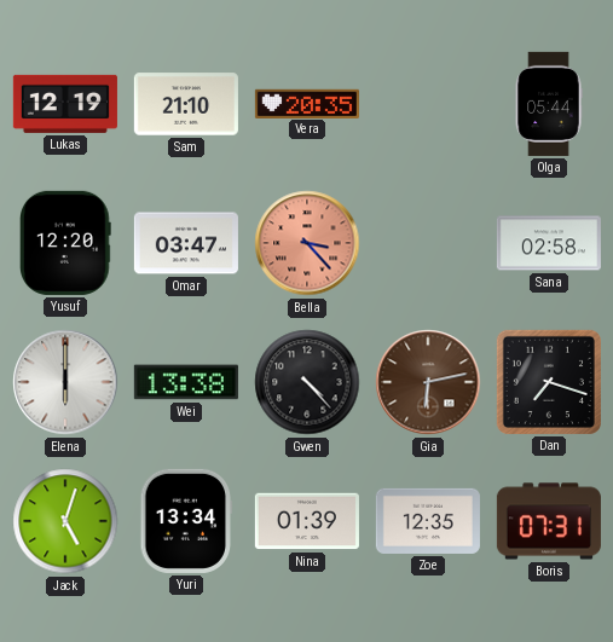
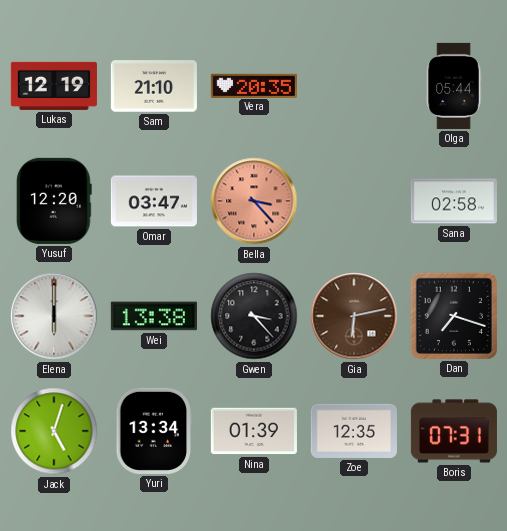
Gwen: 4:23 -> 3:23 (254, 316)
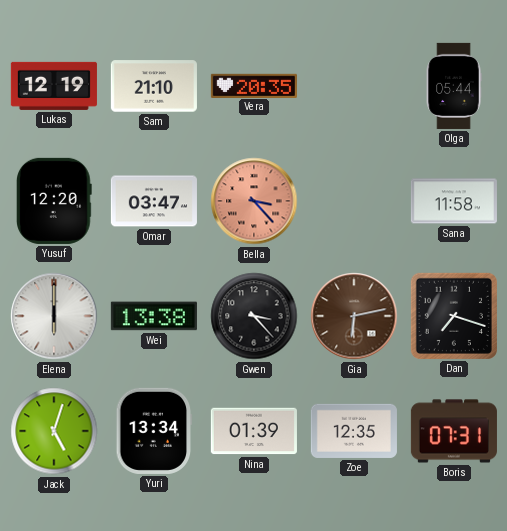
Sana: 02:58 -> 11:58 (454, 201)
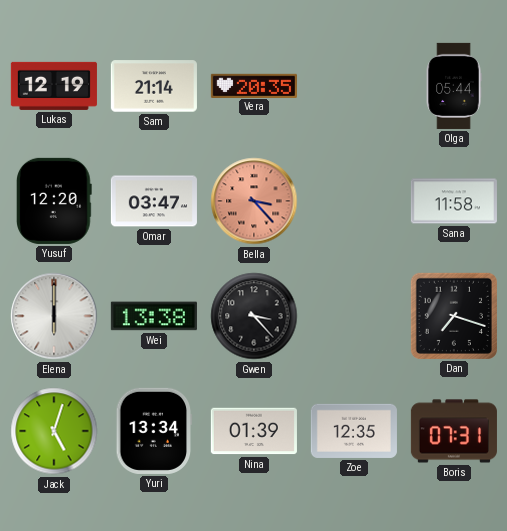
Sam: 21:10 -> 21:14 (154, 86)
Gia: 6:13 -> none (354, 316)
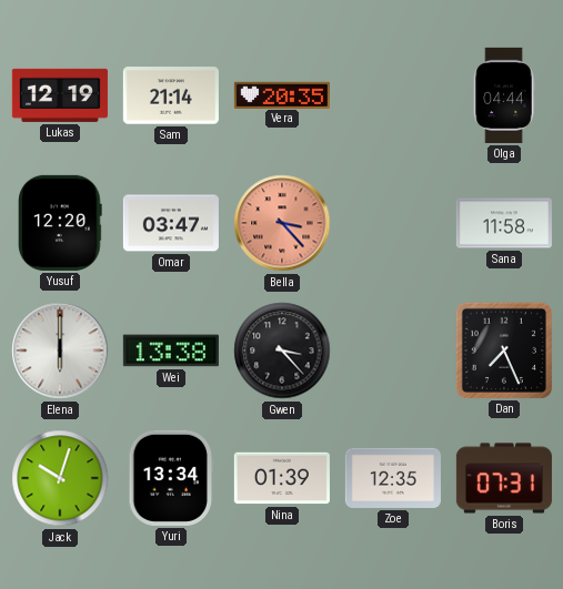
Olga: 05:44 -> 04:44 (504, 95)
Dan: 7:18 -> 7:26 (504, 351)
Jack: 5:03 -> 10:03 (60, 478)
